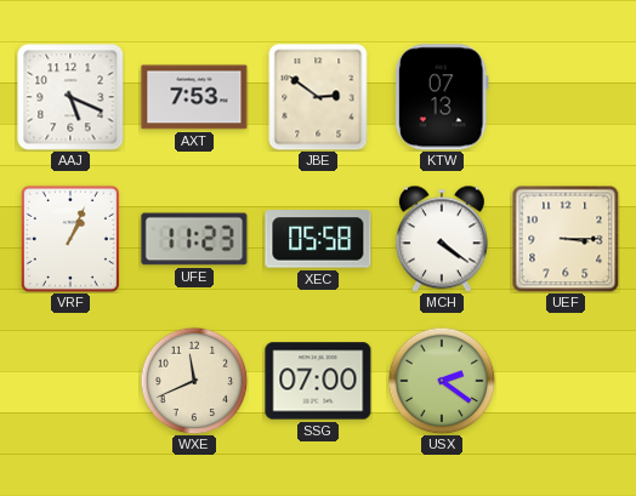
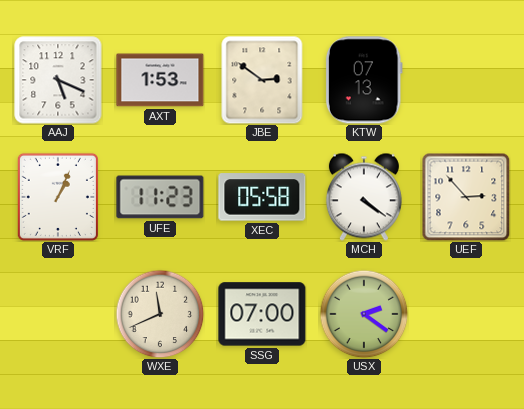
AXT: 7:53 -> 1:53 (160, 80)
UEF: 3:15 -> 2:53 (466, 197)
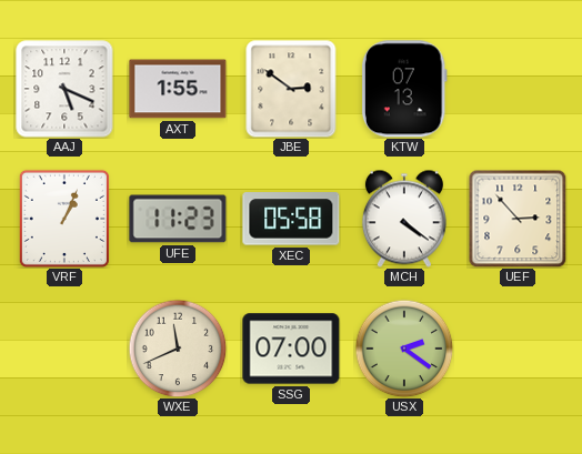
AXT: 1:53 -> 1:55 (178, 89)
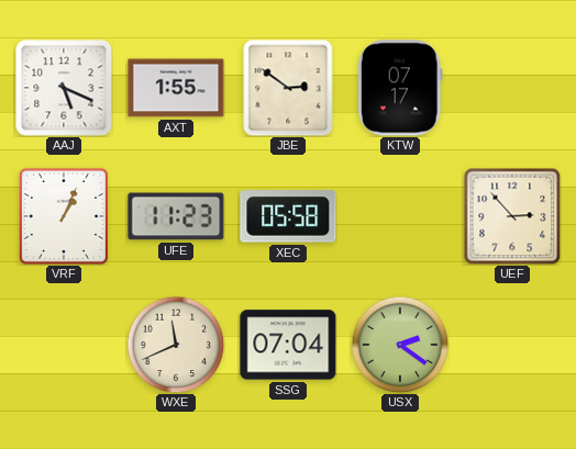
KTW: 07:13 -> 07:17 (400, 88)
MCH: 4:21 -> none (404, 219)
SSG: 07:00 -> 07:04 (288, 345)
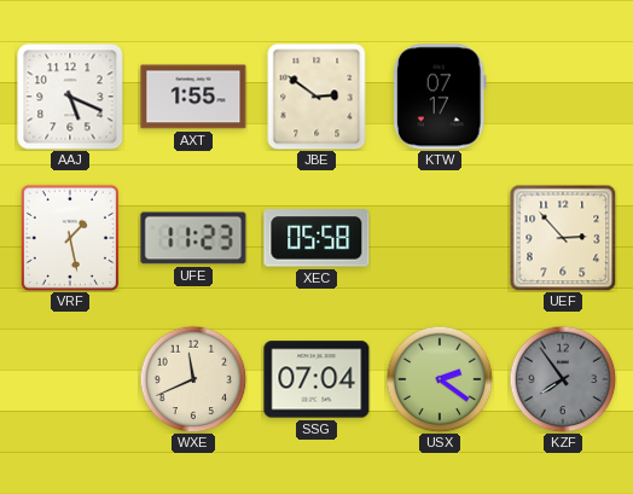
VRF: 1:04 -> 1:28 (70, 238)
KZF: none -> 7:54 (563, 379)
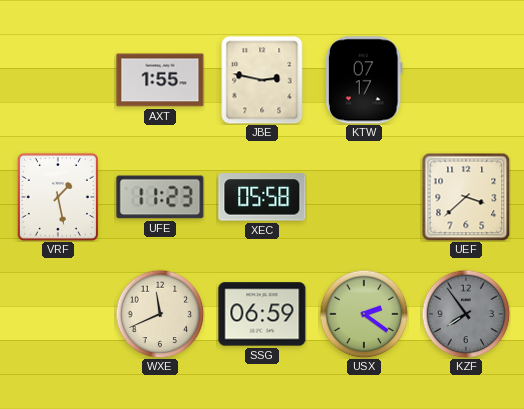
AAJ: 5:19 -> none (70, 97)
JBE: 2:51 -> 2:47 (262, 80)
UEF: 2:53 -> 3:38 (466, 197)
SSG: 07:04 -> 06:59 (262, 314)
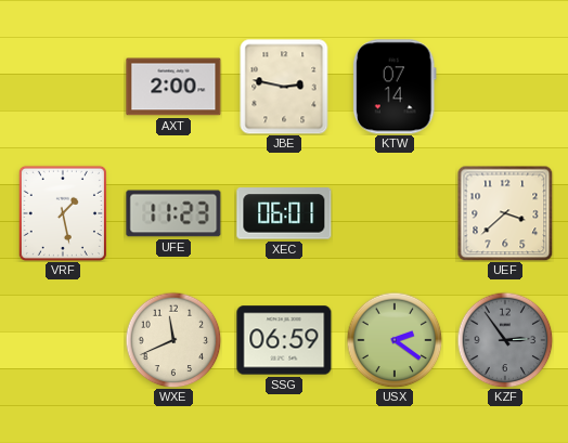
AXT: 1:55 -> 2:00 (173, 87)
KTW: 07:17 -> 07:14 (395, 87)
XEC: 05:58 -> 06:01 (284, 213)
KZF: 7:54 -> 2:54 (505, 340)
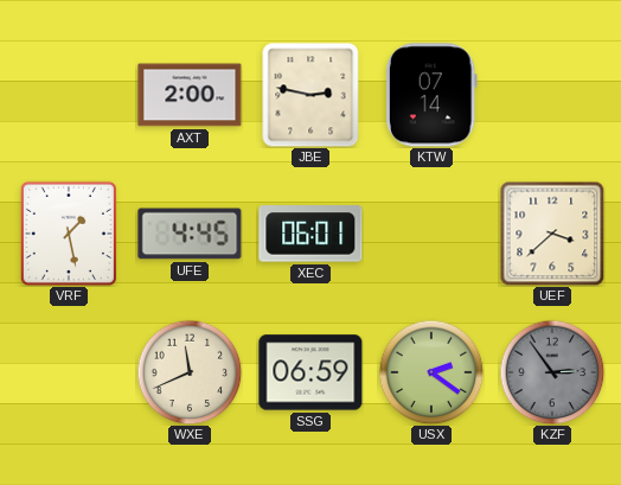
UFE: 11:23 -> 4:45 (190, 234)
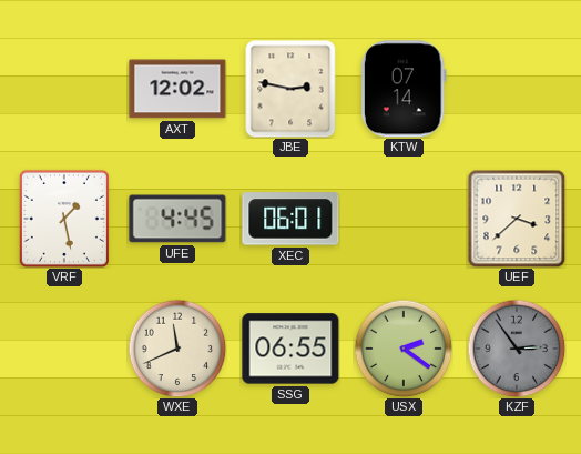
AXT: 2:00 -> 12:02 (177, 89)
SSG: 06:59 -> 06:55 (290, 349)
